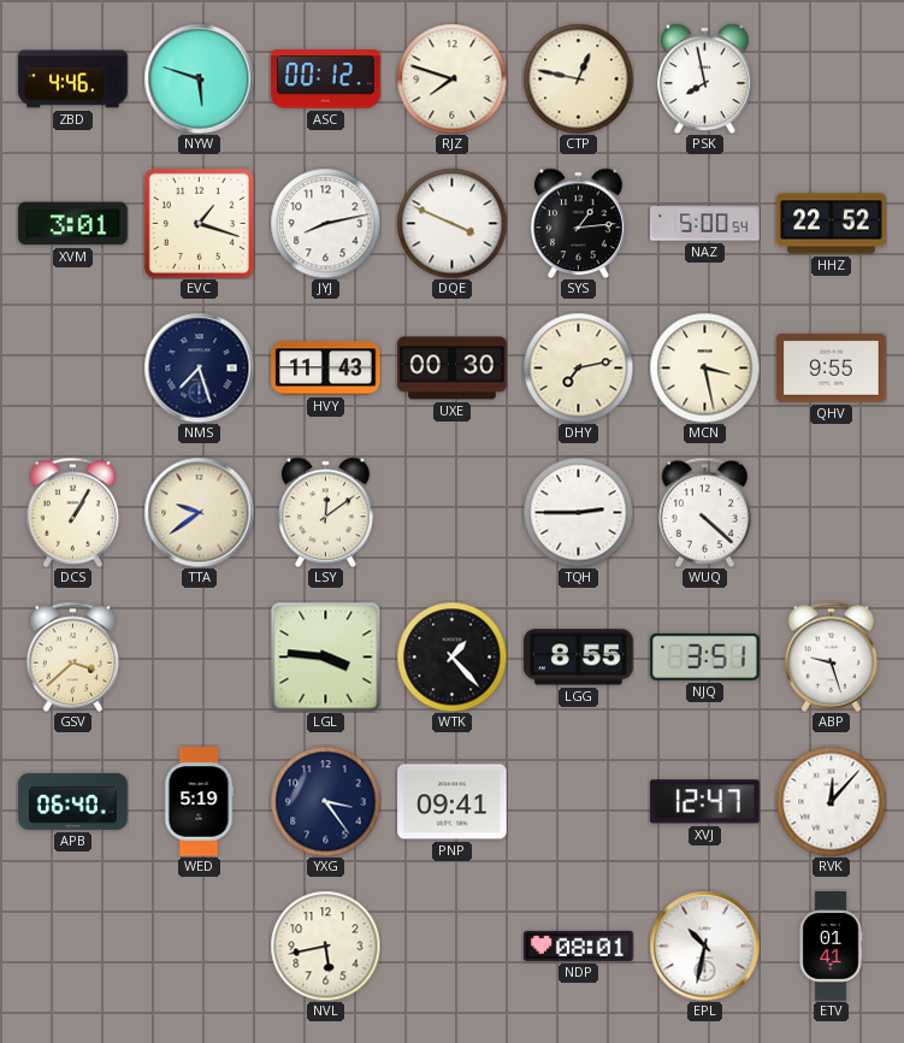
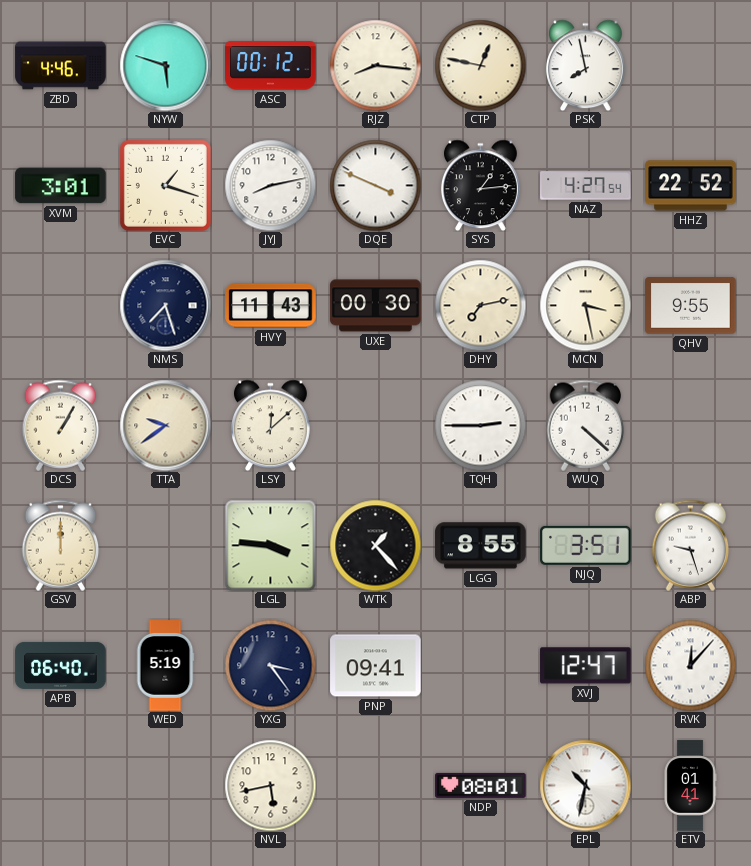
RJZ: 7:48 -> 8:16 (375, 65)
NAZ: 5:00 -> 4:27 (586, 186)
LSY: 12:09 -> 12:08 (270, 425)
GSV: 3:38 -> 12:00 (61, 545)
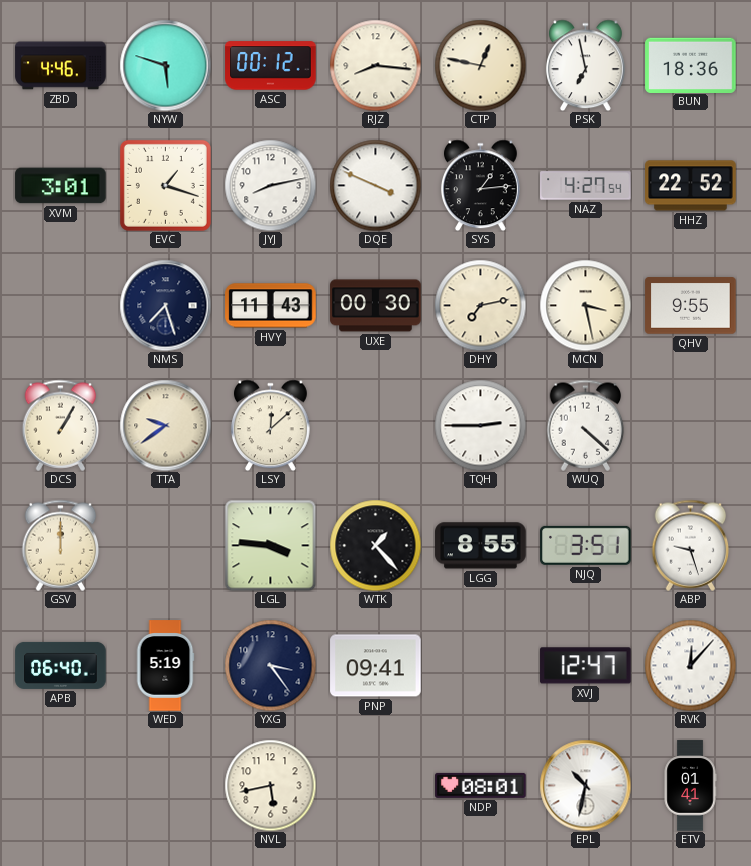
PSK: 7:58 -> 6:58 (585, 65)
BUN: none -> 18:36 (691, 65)
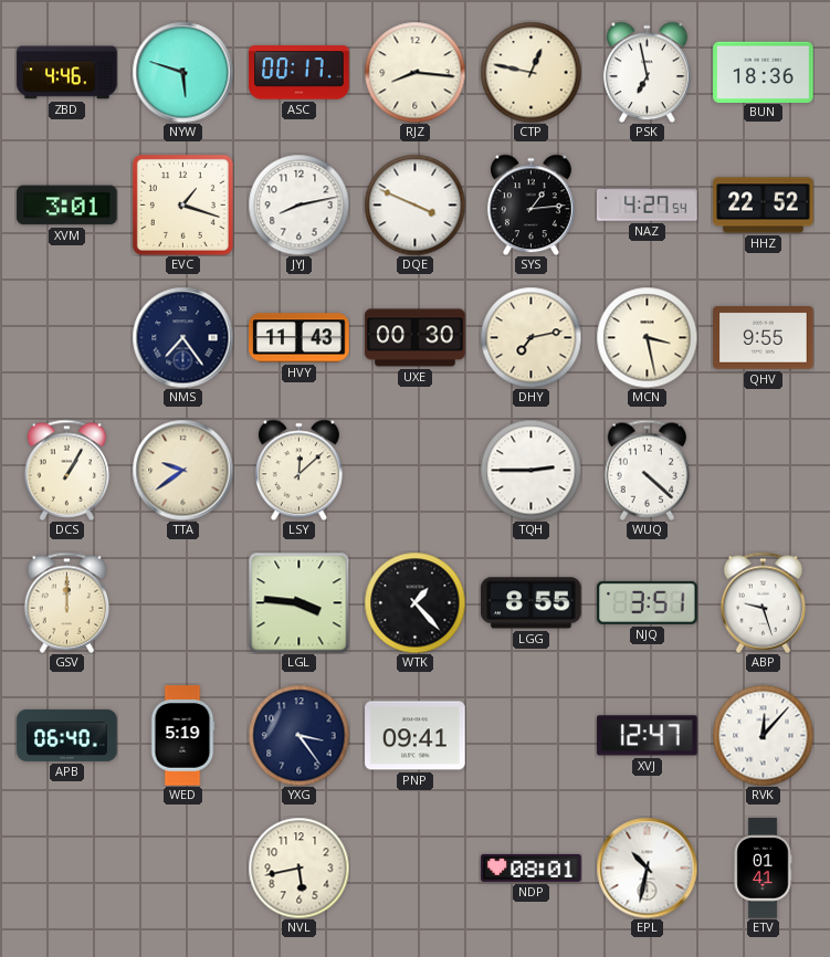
ASC: 00:12 -> 00:17 (300, 73)
NMS: 7:27 -> 7:24 (182, 337)
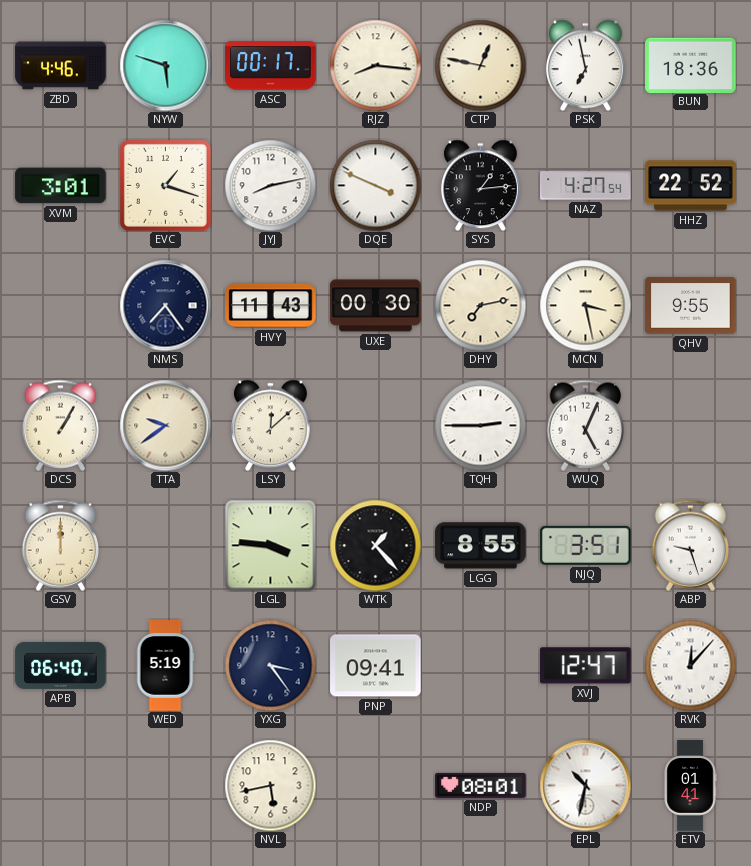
WUQ: 4:22 -> 5:04 (586, 425)
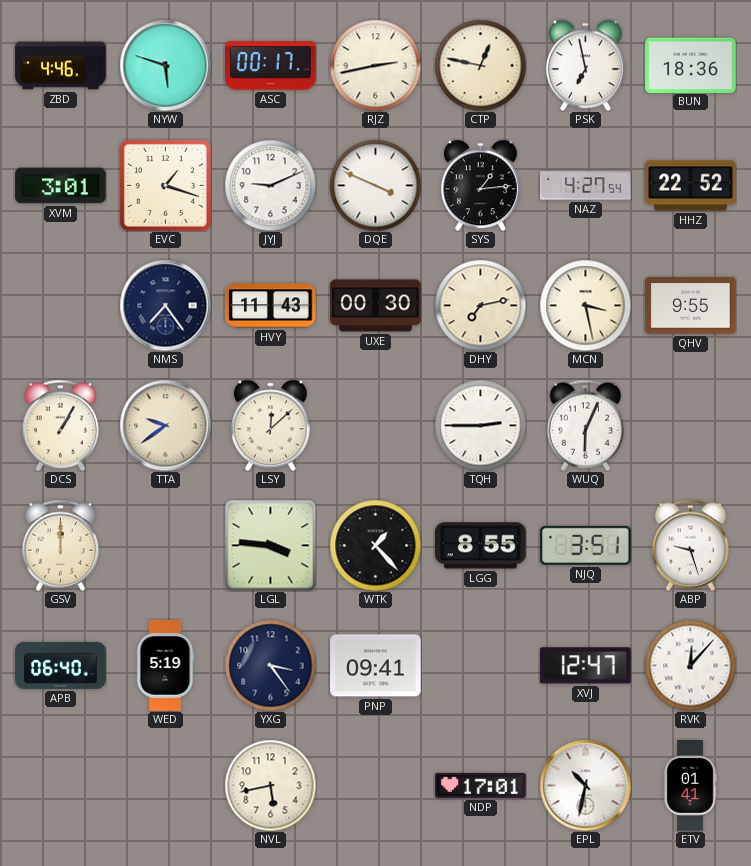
RJZ: 8:16 -> 2:43 (375, 65)
JYJ: 8:13 -> 9:11 (270, 185)
WUQ: 5:04 -> 6:04 (586, 425)
NDP: 08:01 -> 17:01 (481, 785)
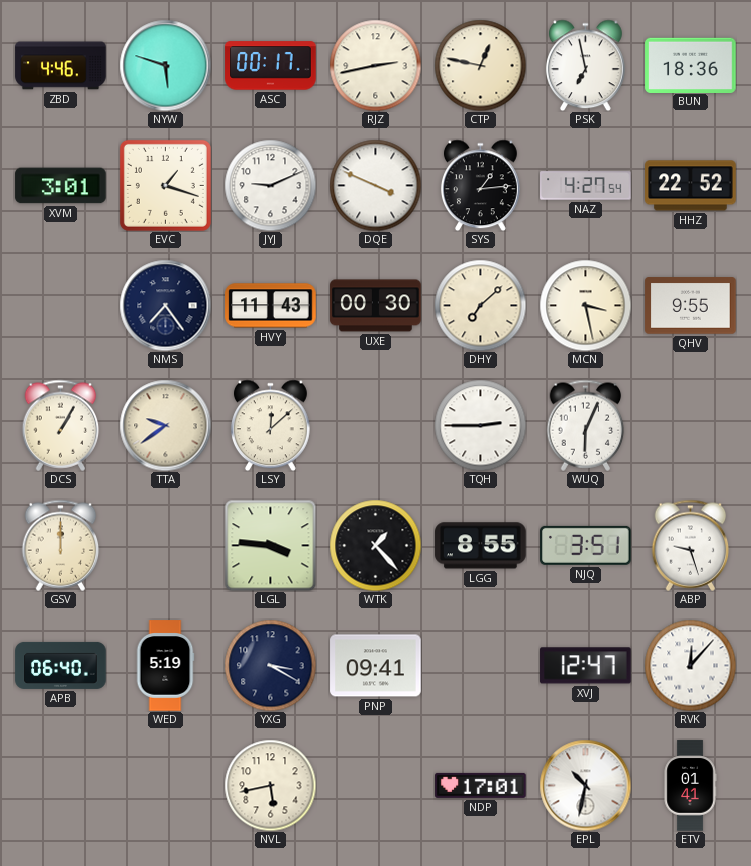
DHY: 7:13 -> 7:08 (480, 305)
YXG: 3:24 -> 3:20 (270, 665)
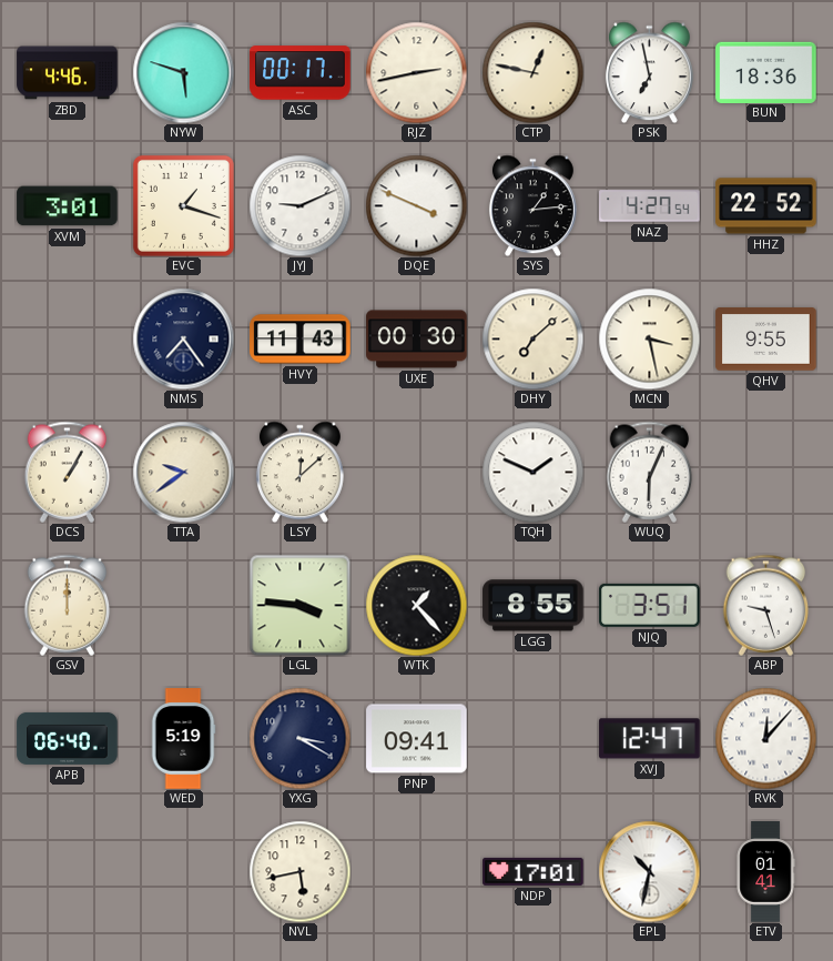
TQH: 2:45 -> 1:49 (532, 472)
